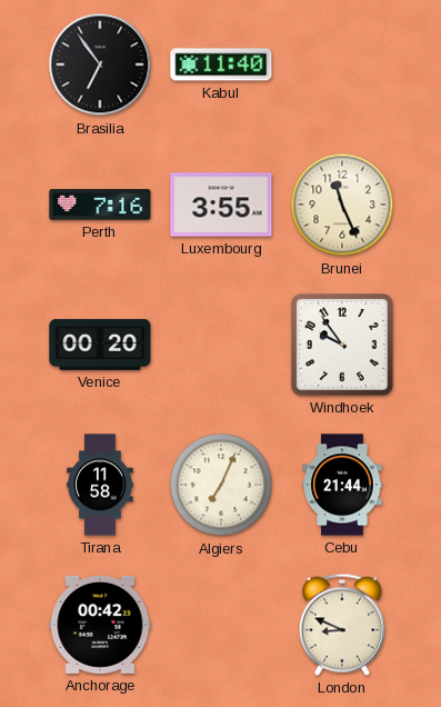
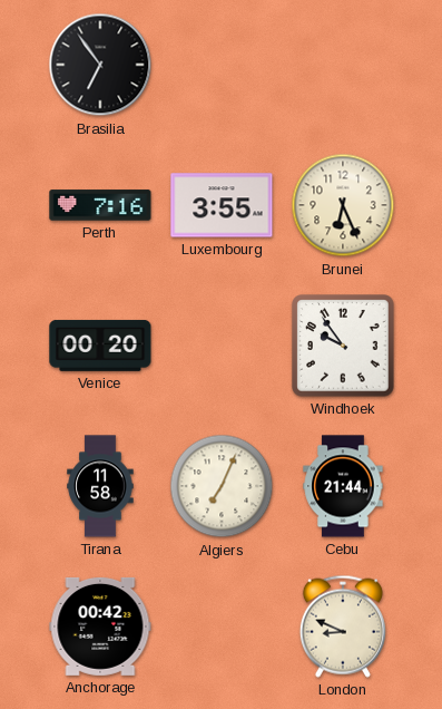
Kabul: 11:40 -> none (221, 64)
Brunei: 11:26 -> 6:26 (343, 205)
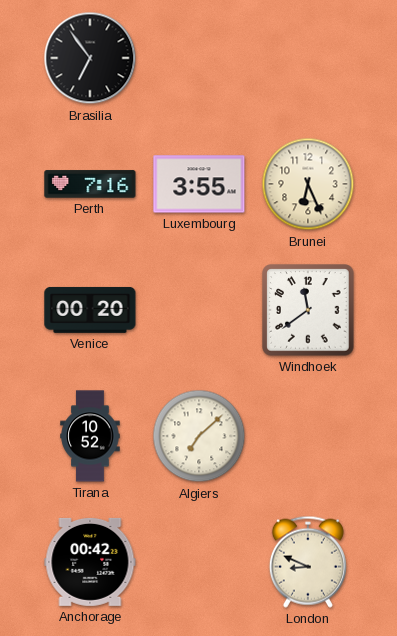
Windhoek: 9:54 -> 11:39 (308, 310)
Tirana: 11:58 -> 10:52 (90, 436)
Algiers: 7:04 -> 7:08 (199, 436)
Cebu: 21:44 -> none (343, 486)
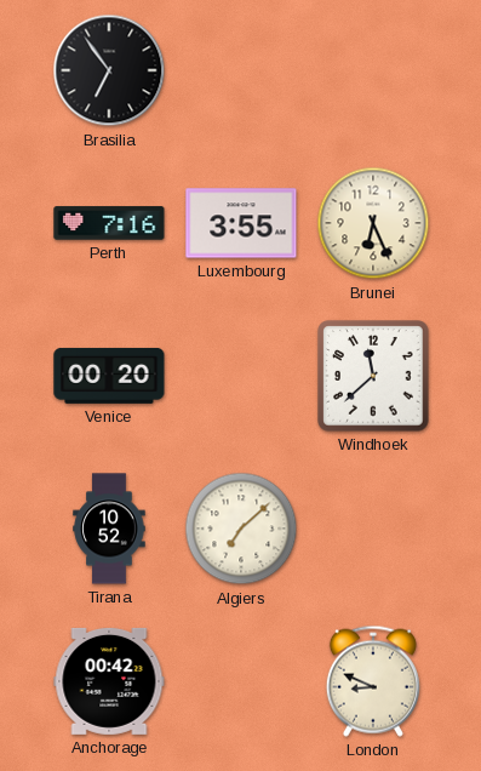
Windhoek: 11:39 -> 11:38 (373, 376)
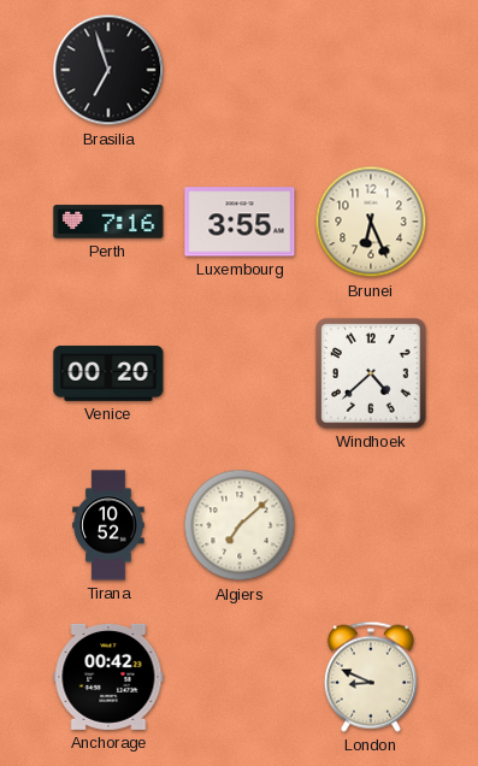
Brasilia: 6:54 -> 6:57 (108, 70)
Windhoek: 11:38 -> 4:38 (371, 373)
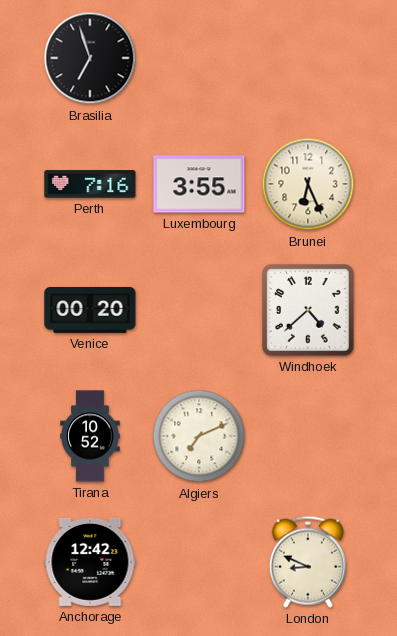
Algiers: 7:08 -> 7:11 (199, 436)
Anchorage: 00:42 -> 12:42 (90, 562)
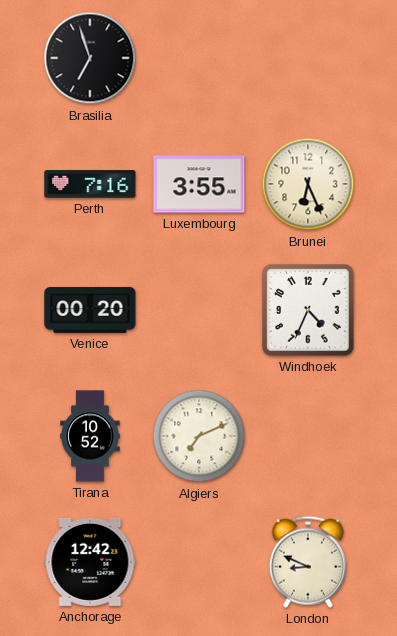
Windhoek: 4:38 -> 4:34 (308, 310)
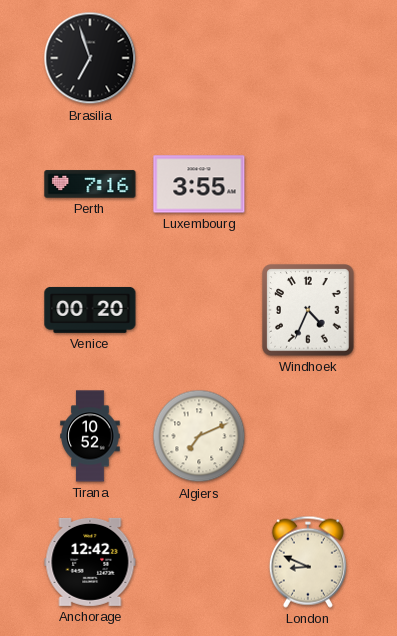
Brunei: 6:26 -> none (308, 184)
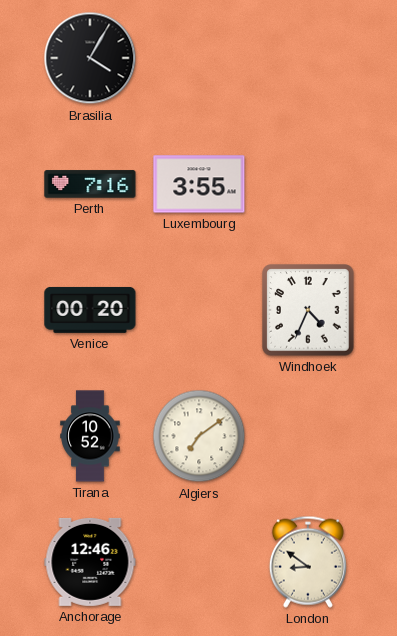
Brasilia: 6:57 -> 4:05 (90, 58)
Algiers: 7:11 -> 7:09 (199, 436)
Anchorage: 12:42 -> 12:46 (90, 562)
London: 8:49 -> 8:51 (308, 562)
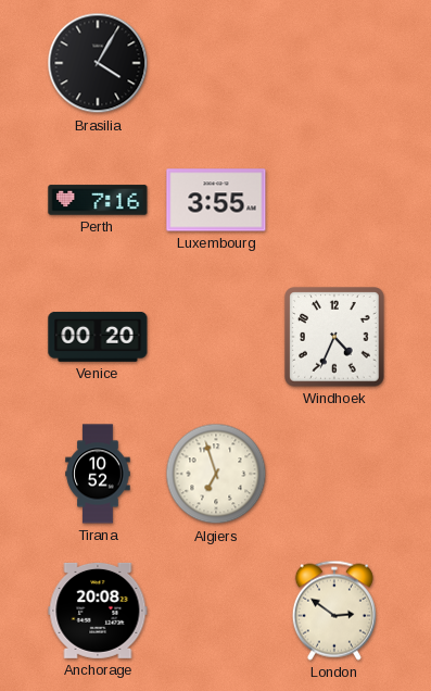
Algiers: 7:09 -> 6:57 (216, 474)
Anchorage: 12:46 -> 20:08 (98, 611)
London: 8:51 -> 2:51 (334, 611)
